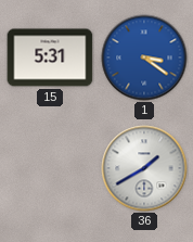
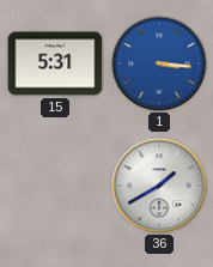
1: 3:21 -> 3:16 (159, 63)
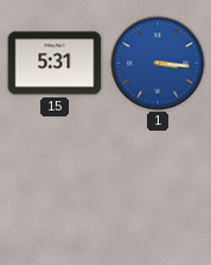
36: 1:40 -> none (159, 186)
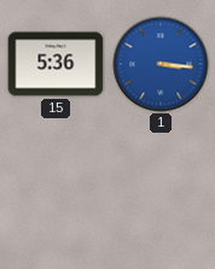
15: 5:31 -> 5:36 (56, 64)
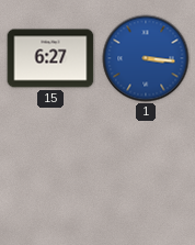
15: 5:36 -> 6:27 (50, 58)
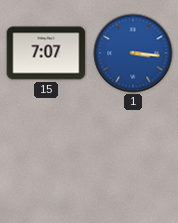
15: 6:27 -> 7:07 (46, 53)
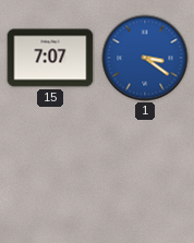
1: 3:16 -> 3:21 (145, 58)
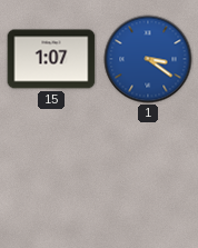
15: 7:07 -> 1:07 (51, 59)
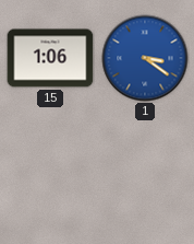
15: 1:07 -> 1:06 (50, 58)
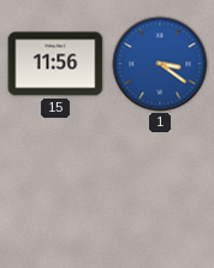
15: 1:06 -> 11:56 (55, 64)
